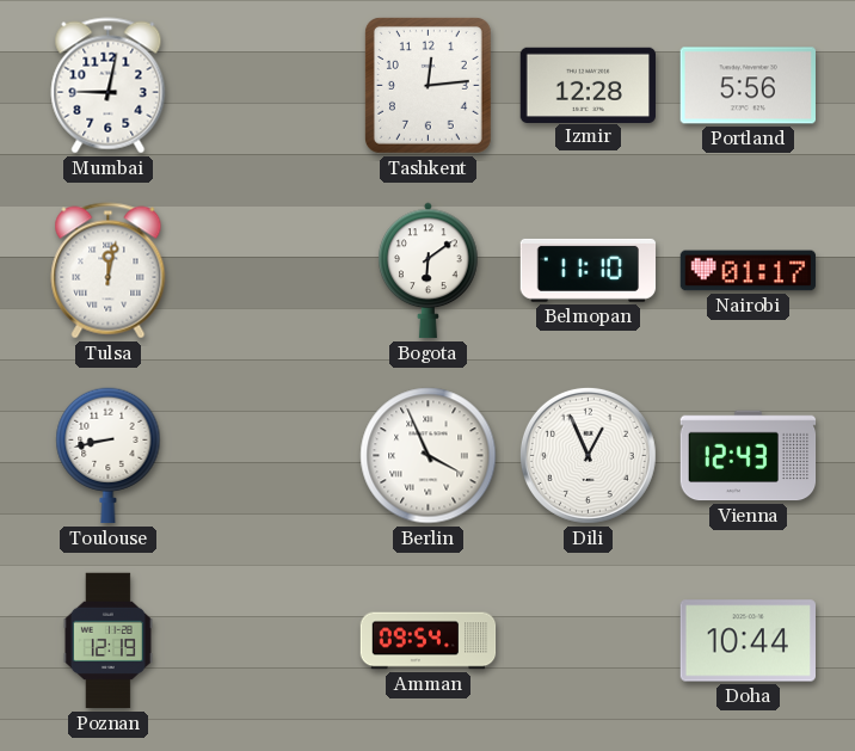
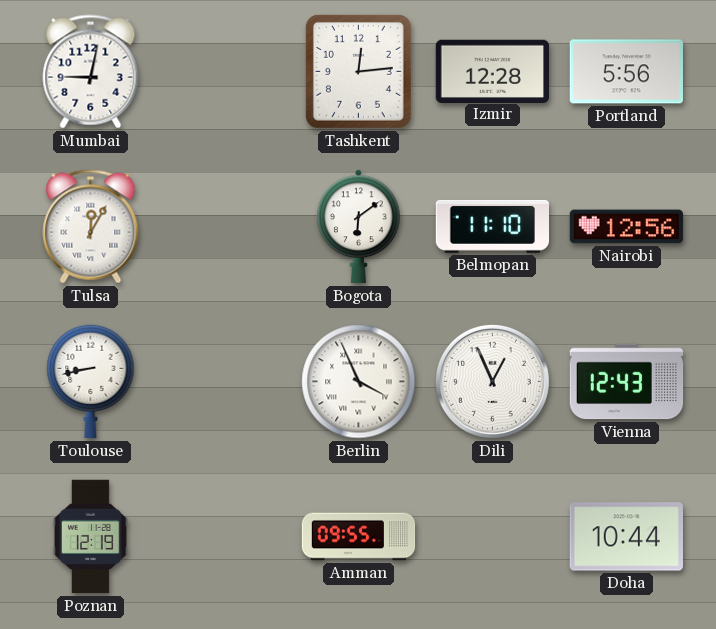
Tulsa: 12:02 -> 12:05 (91, 227)
Nairobi: 01:17 -> 12:56 (627, 227)
Amman: 09:54 -> 09:55 (359, 537)
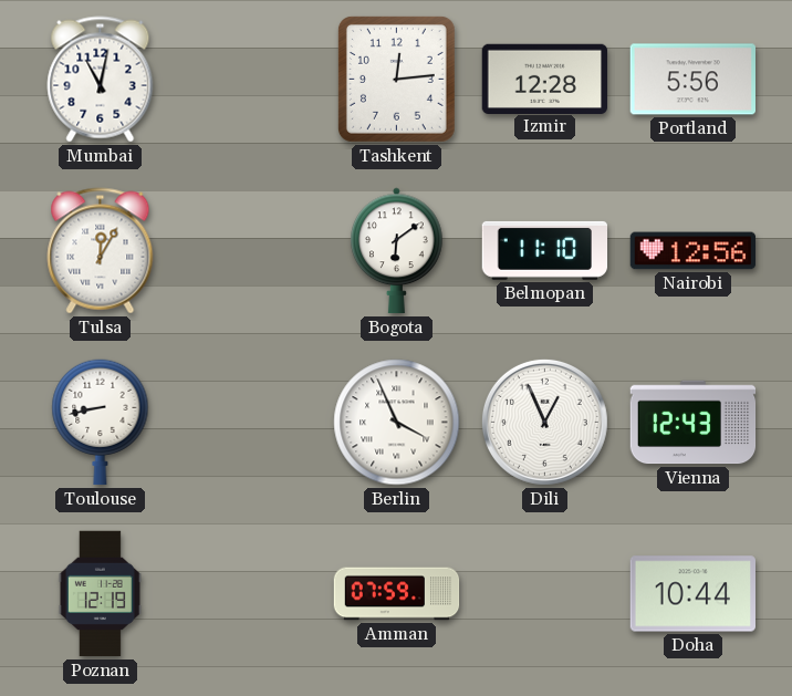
Mumbai: 9:02 -> 11:02 (101, 80)
Amman: 09:55 -> 07:59 (397, 594)
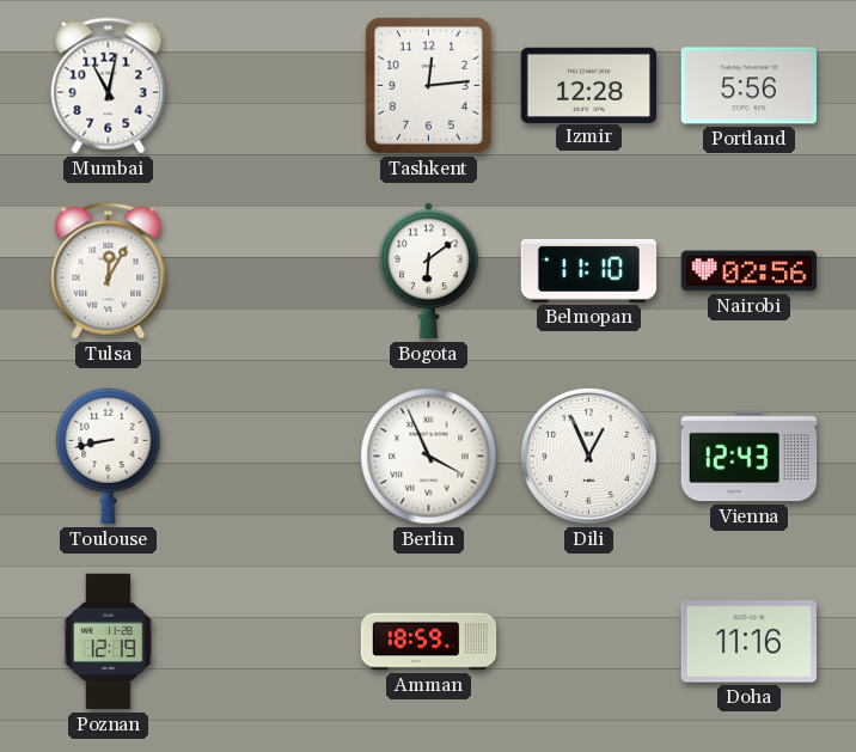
Nairobi: 12:56 -> 02:56 (750, 271)
Amman: 07:59 -> 18:59 (429, 642)
Doha: 10:44 -> 11:16 (748, 642)
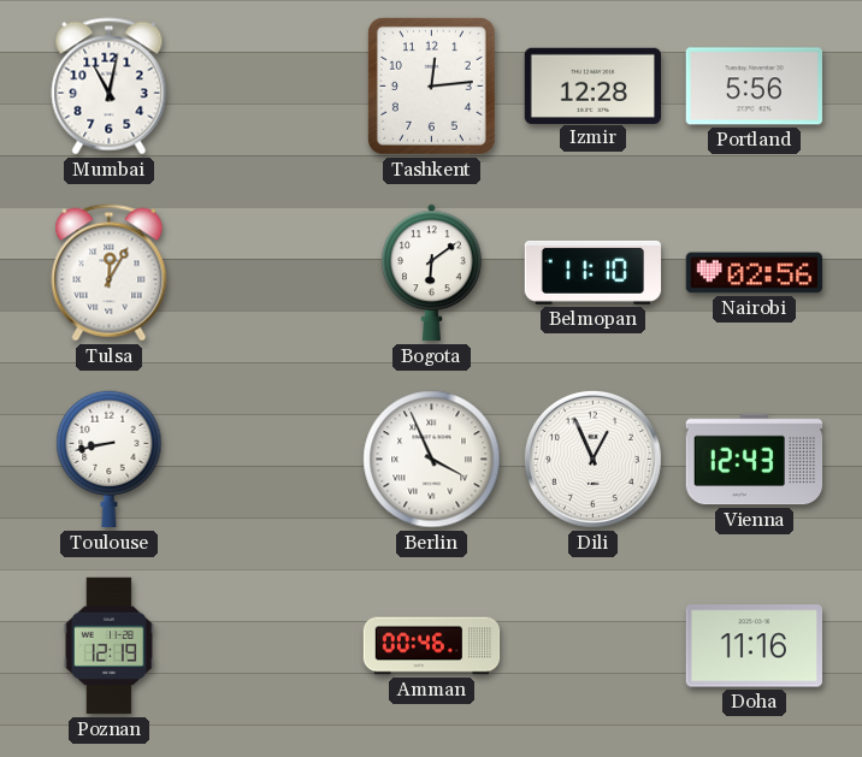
Amman: 18:59 -> 00:46 (432, 646)
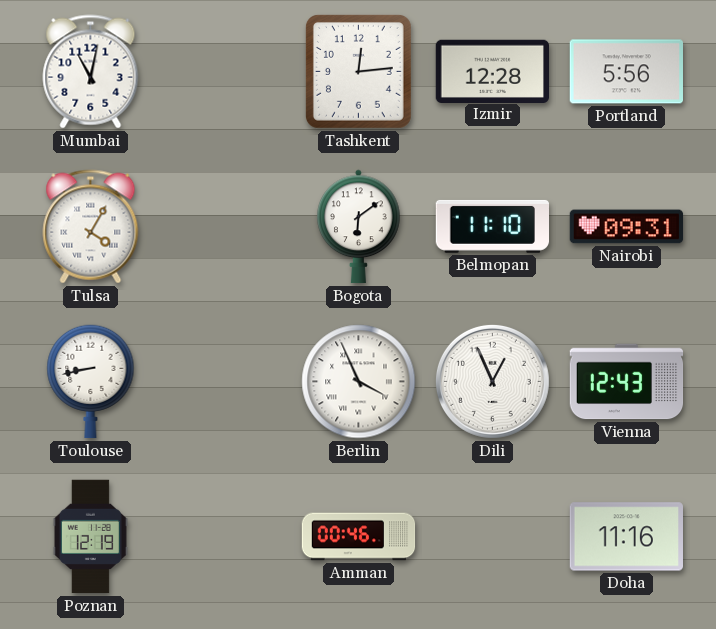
Tulsa: 12:05 -> 4:05 (91, 227)
Nairobi: 02:56 -> 09:31 (627, 227)
